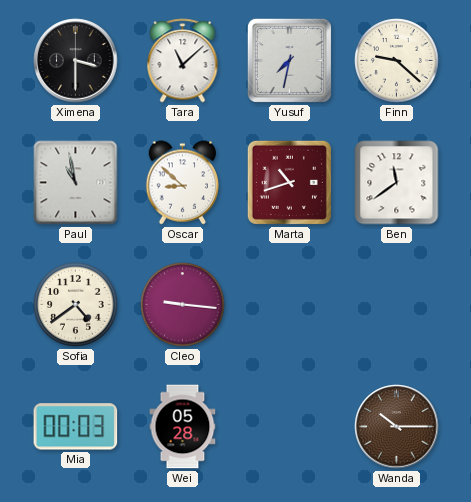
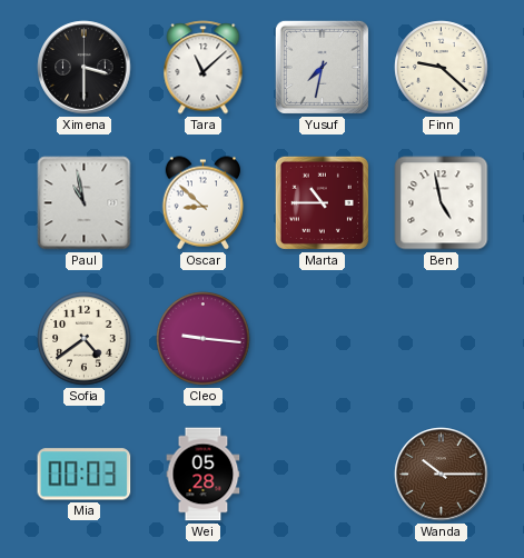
Marta: 10:42 -> 10:45 (322, 202)
Ben: 11:39 -> 4:58 (442, 203)
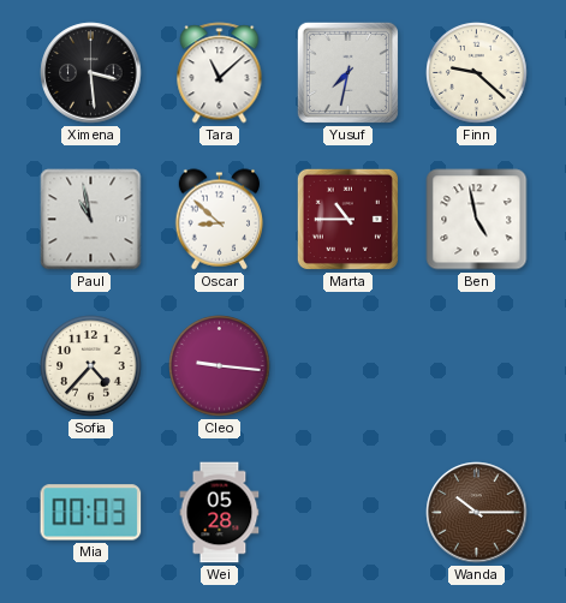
Ximena: 3:30 -> 3:29 (91, 73)
Sofia: 4:39 -> 4:37 (91, 366)
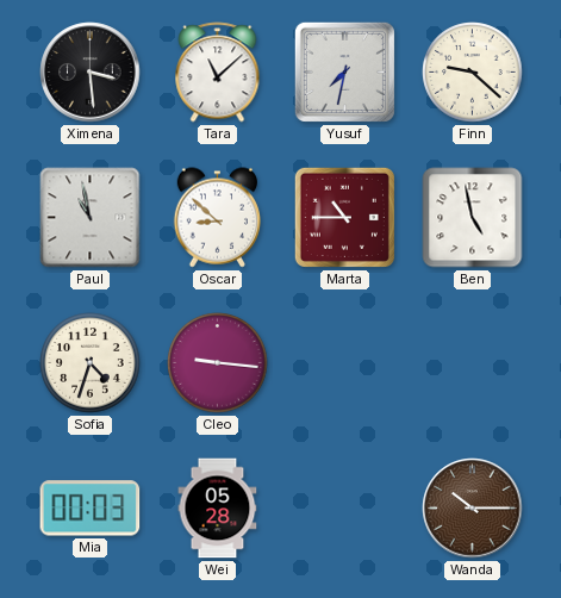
Sofia: 4:37 -> 4:33 (91, 363)
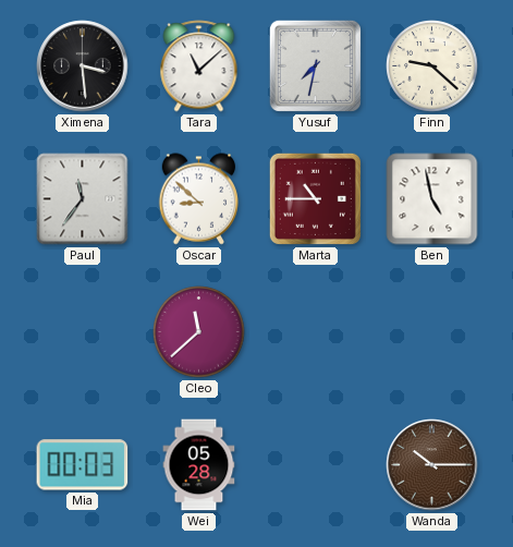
Paul: 10:58 -> 11:36 (83, 199)
Sofia: 4:33 -> none (91, 363)
Cleo: 9:16 -> 11:38 (199, 332)
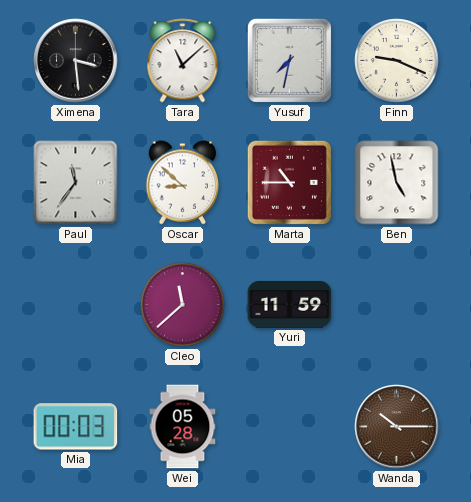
Finn: 9:22 -> 9:19 (397, 61)
Yuri: none -> 11:59 (290, 304)
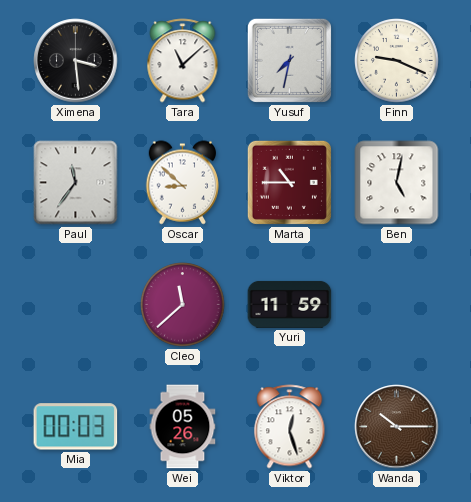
Ben: 4:58 -> 5:02 (397, 183)
Wei: 05:28 -> 05:26 (183, 427)
Viktor: none -> 12:27 (290, 427)
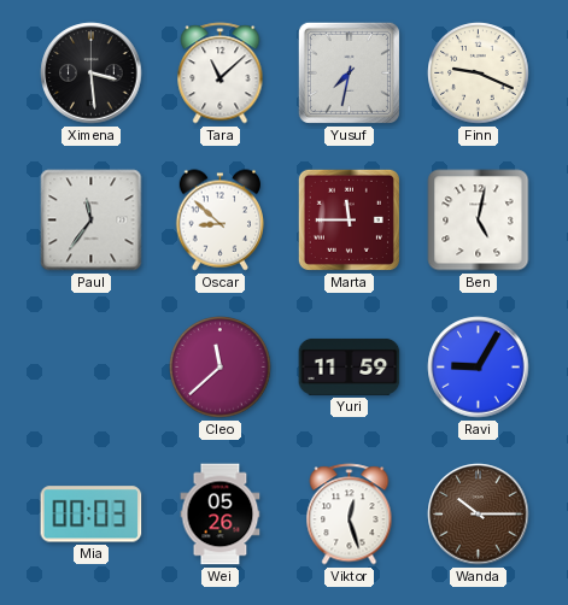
Marta: 10:45 -> 11:45 (349, 219)
Ravi: none -> 9:05 (479, 368)
